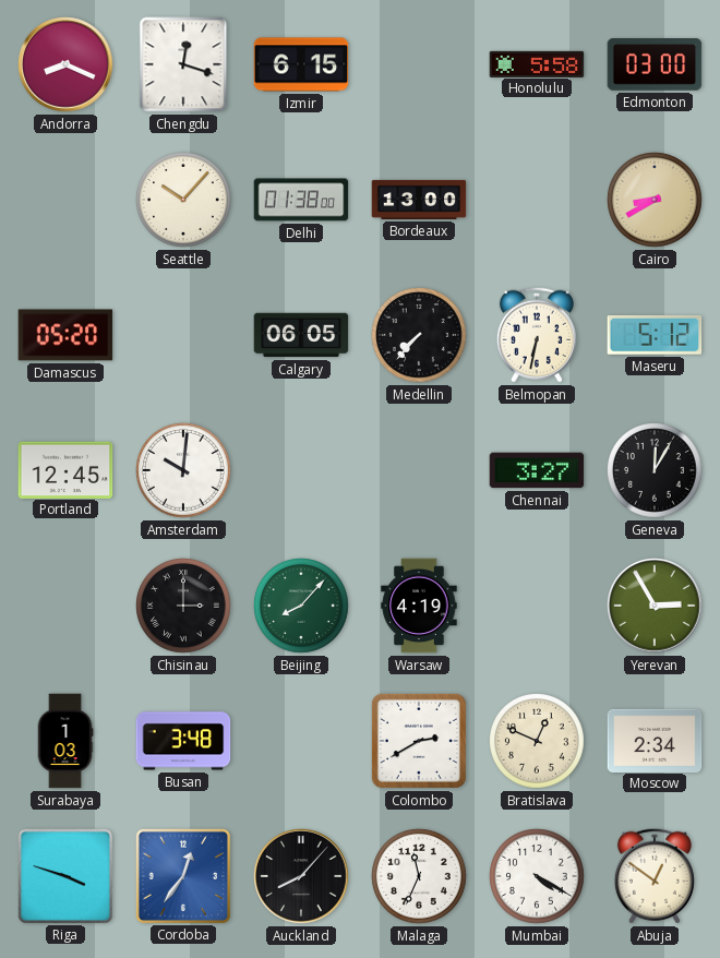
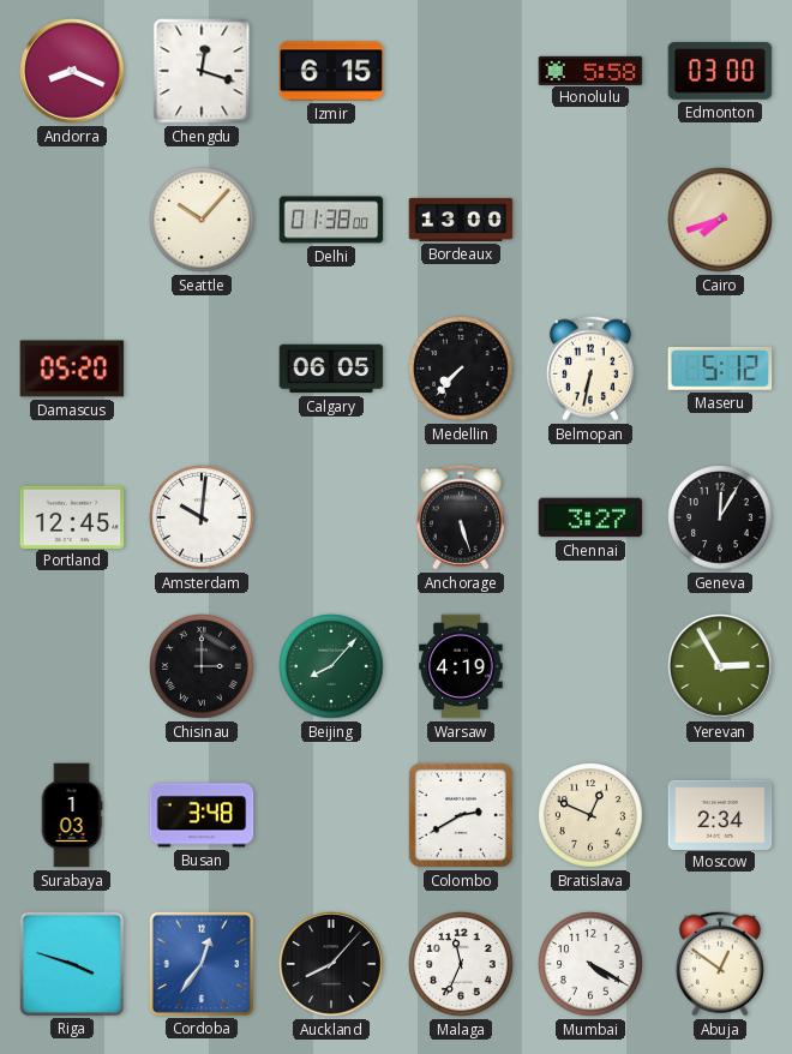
Cairo: 8:40 -> 7:42 (720, 220)
Anchorage: none -> 5:27 (461, 517)
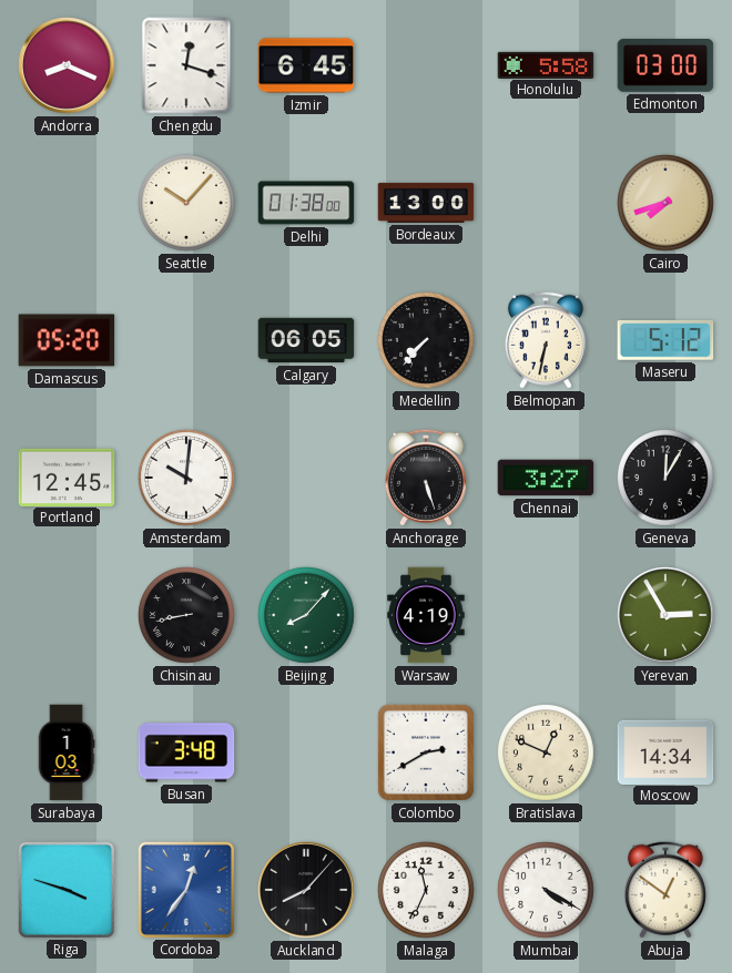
Izmir: 6:15 -> 6:45 (306, 65)
Chisinau: 3:00 -> 8:43 (186, 615)
Moscow: 2:34 -> 14:34 (665, 751)
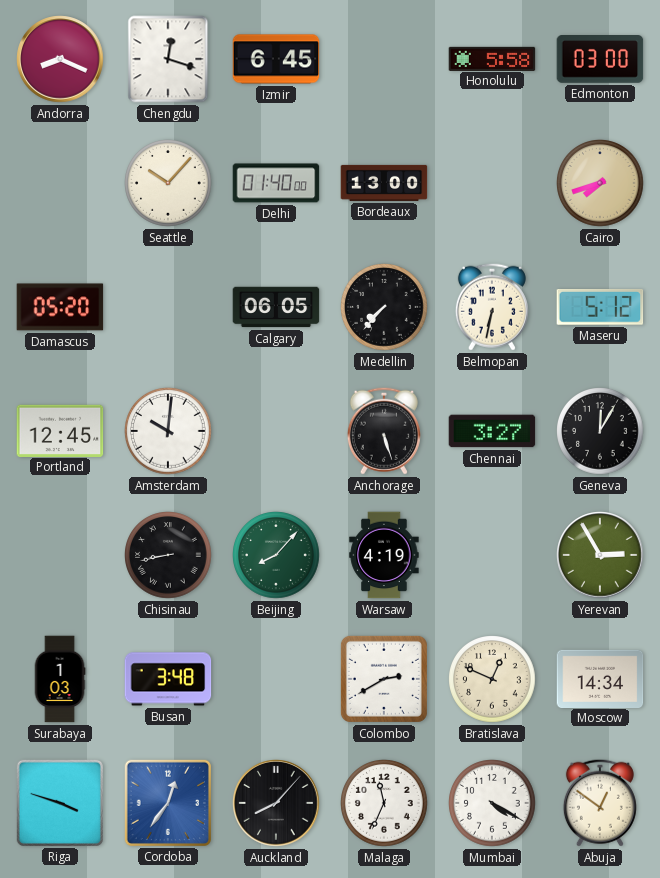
Delhi: 01:38 -> 01:40 (276, 183)
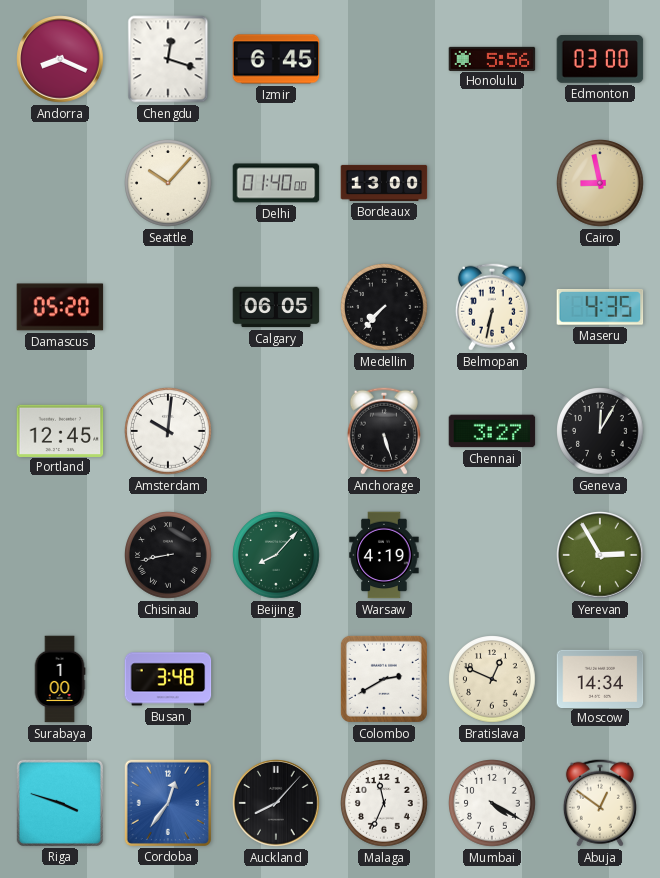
Honolulu: 5:58 -> 5:56 (492, 58)
Cairo: 7:42 -> 8:58 (600, 183)
Maseru: 5:12 -> 4:35 (600, 308)
Surabaya: 1:03 -> 1:00 (60, 679)
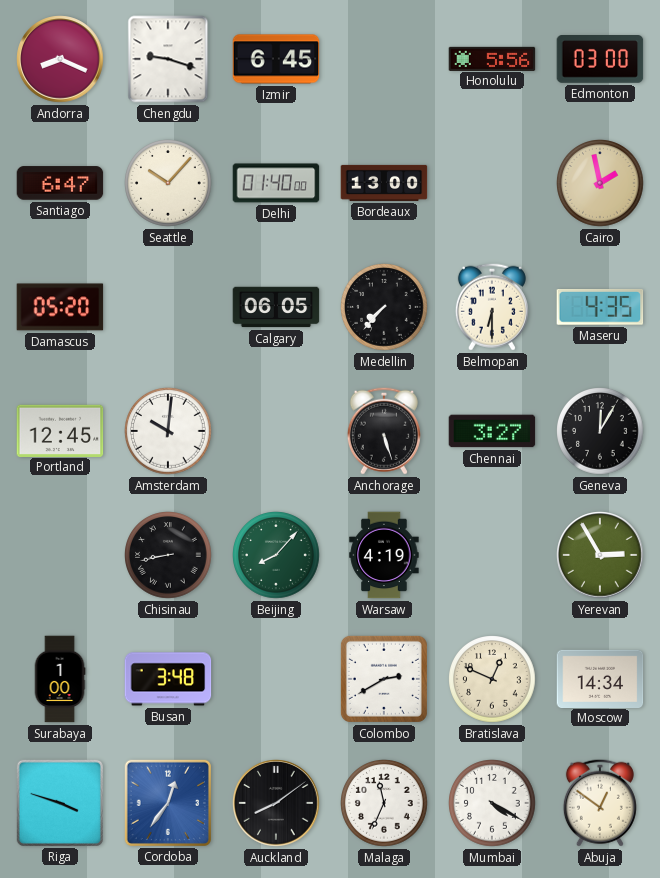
Chengdu: 12:18 -> 9:18 (168, 59)
Santiago: none -> 6:47 (60, 183)
Cairo: 8:58 -> 1:58 (600, 183)
Belmopan: 6:32 -> 6:30 (492, 307)
Auckland: 8:07 -> 8:09 (276, 803)
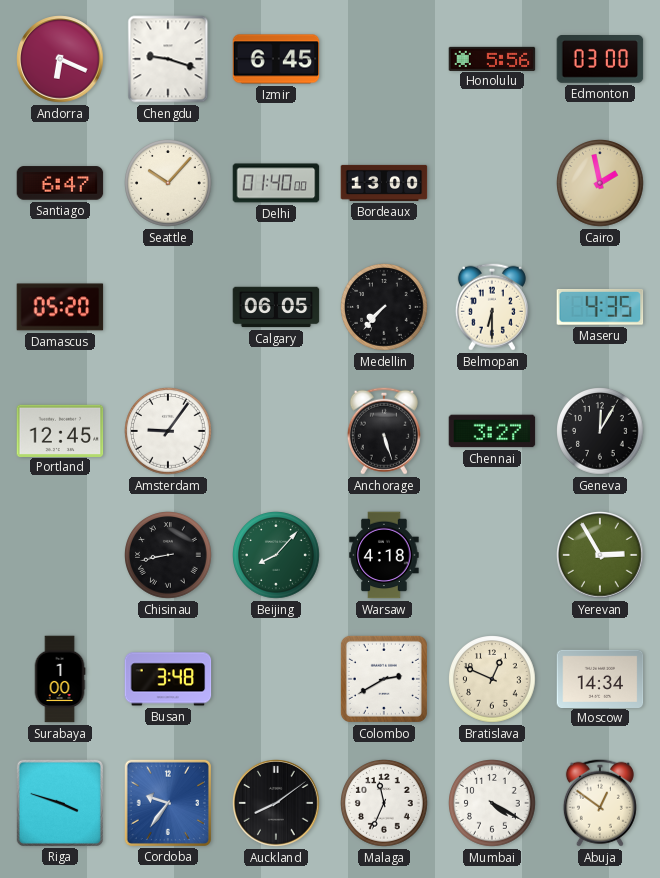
Andorra: 8:19 -> 6:19 (60, 59)
Amsterdam: 10:01 -> 9:06 (168, 431)
Warsaw: 4:19 -> 4:18 (384, 555)
Cordoba: 12:36 -> 9:36 (167, 802)
